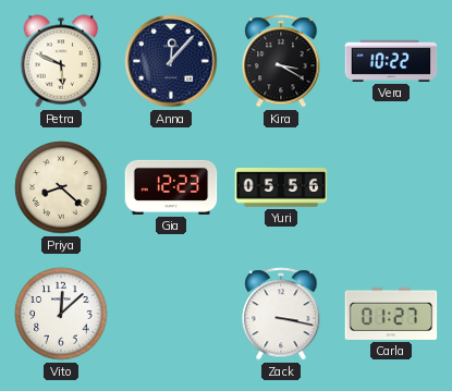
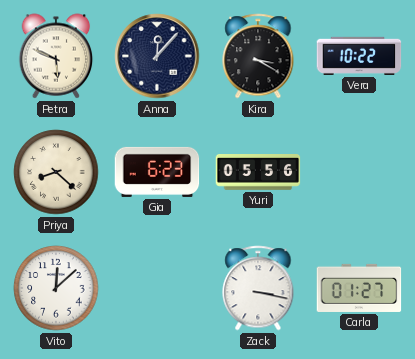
Gia: 12:23 -> 6:23 (157, 172)
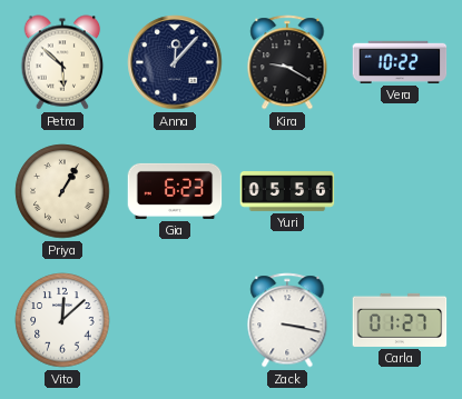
Petra: 5:49 -> 5:52 (62, 62)
Kira: 3:20 -> 9:20 (287, 62)
Priya: 8:22 -> 1:05 (62, 191)
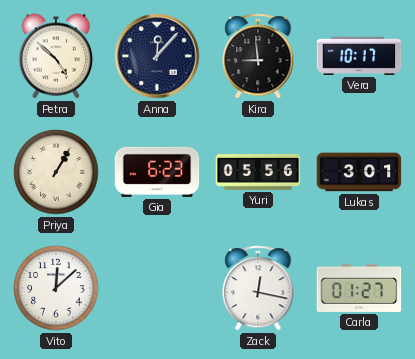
Petra: 5:52 -> 4:52 (56, 56)
Kira: 9:20 -> 8:59 (258, 56)
Vera: 10:22 -> 10:17 (359, 56)
Lukas: none -> 3:01 (359, 172)
Zack: 3:17 -> 12:17 (258, 288)
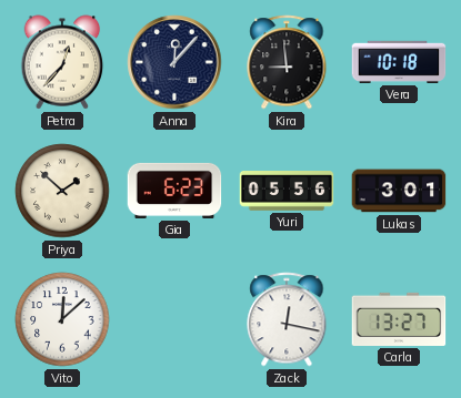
Petra: 4:52 -> 12:37 (62, 62)
Vera: 10:17 -> 10:18 (399, 62)
Priya: 1:05 -> 1:52 (62, 191)
Carla: 01:27 -> 13:27 (399, 319)
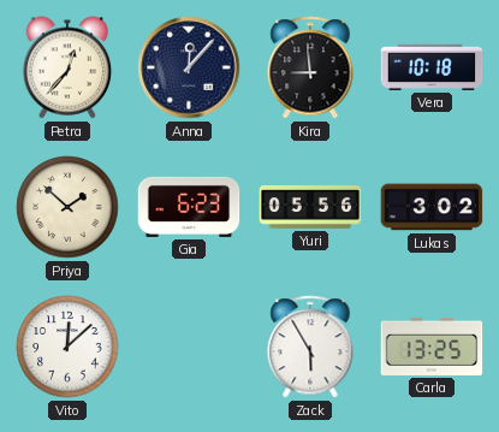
Lukas: 3:01 -> 3:02 (432, 207)
Zack: 12:17 -> 5:55 (310, 347)
Carla: 13:27 -> 13:25 (432, 347)
